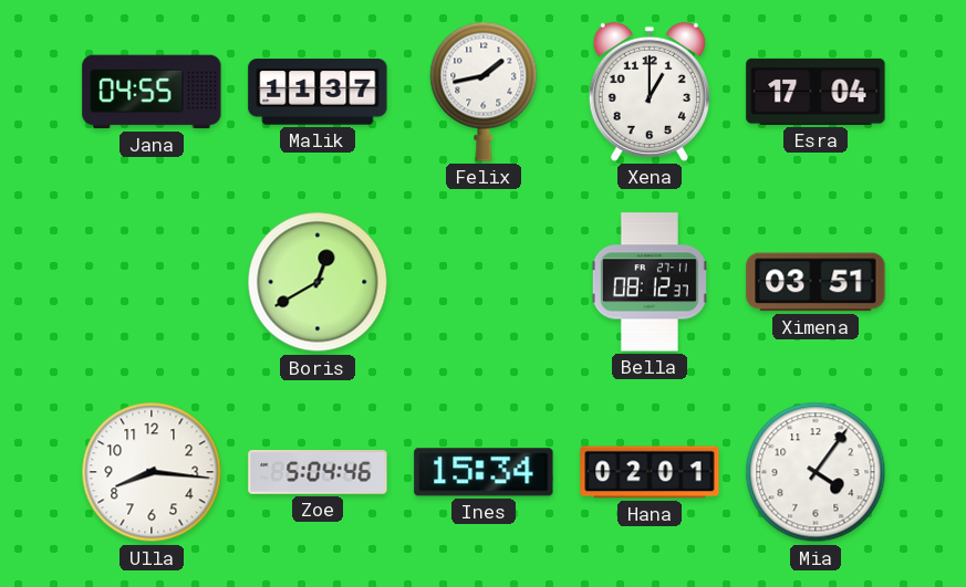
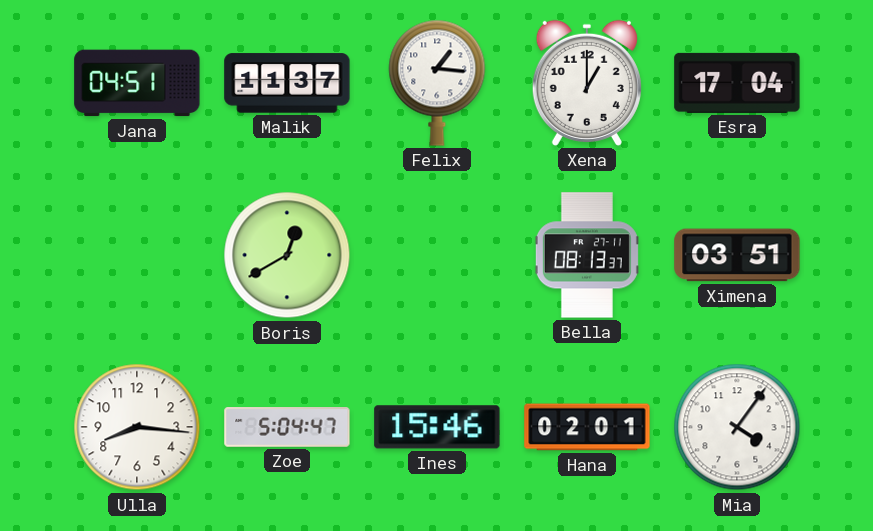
Jana: 04:55 -> 04:51 (137, 83)
Felix: 1:43 -> 1:16 (437, 83)
Bella: 08:12 -> 08:13 (587, 255)
Zoe: 5:04:46 -> 5:04:47 (287, 427)
Ines: 15:34 -> 15:46 (437, 427)
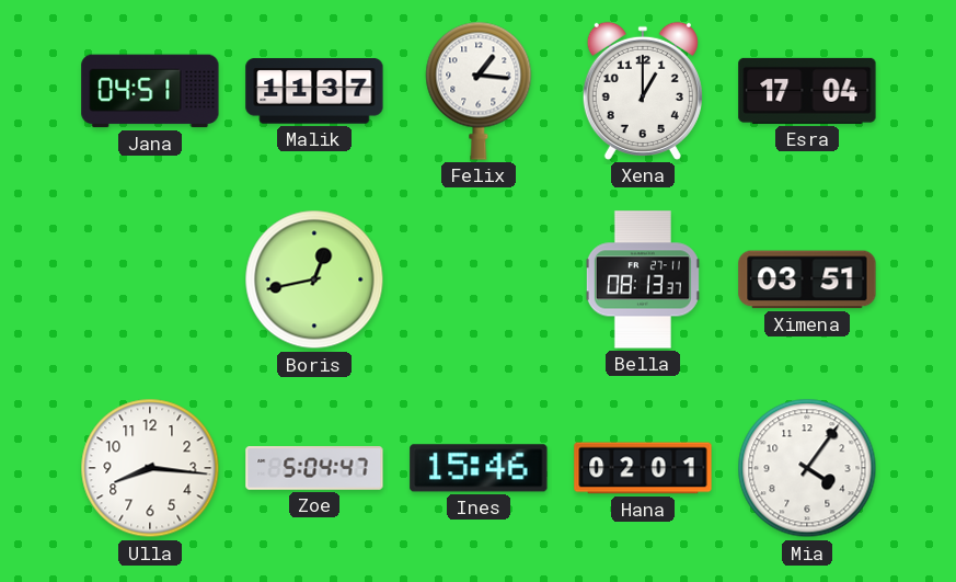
Boris: 12:40 -> 12:43 (314, 279)
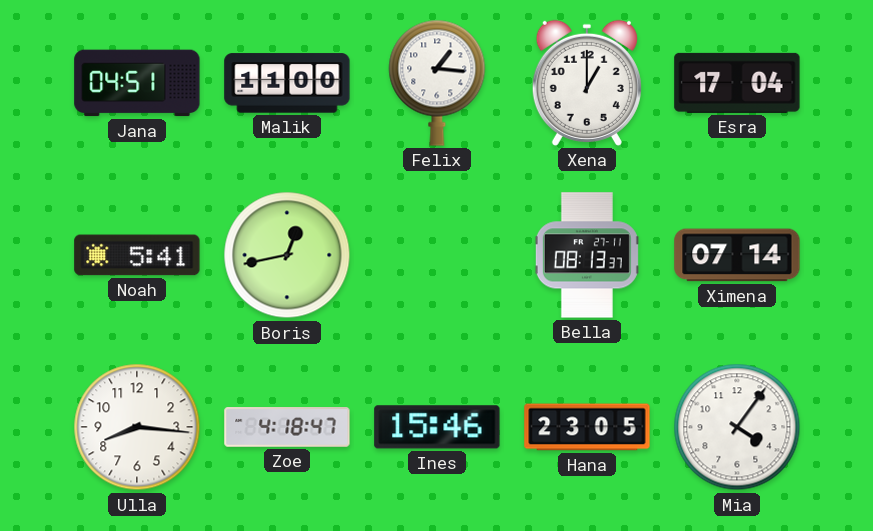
Malik: 11:37 -> 11:00 (287, 83)
Noah: none -> 5:41 (137, 255)
Ximena: 03:51 -> 07:14 (737, 255)
Zoe: 5:04 -> 4:18 (287, 427)
Hana: 02:01 -> 23:05 (587, 427)
